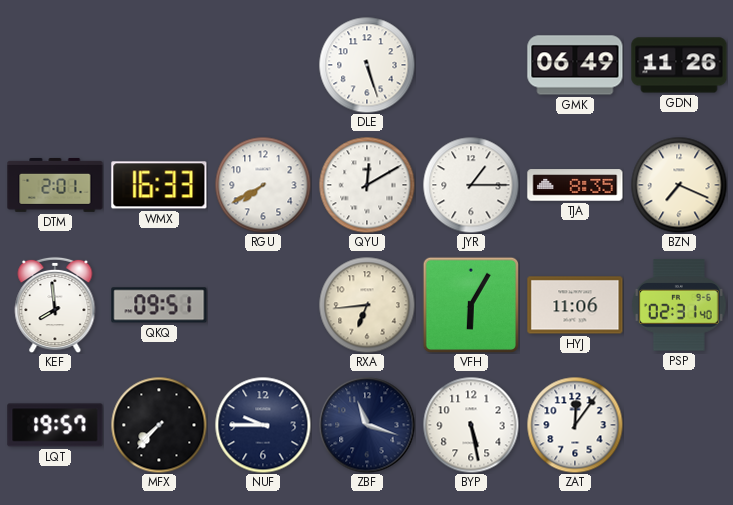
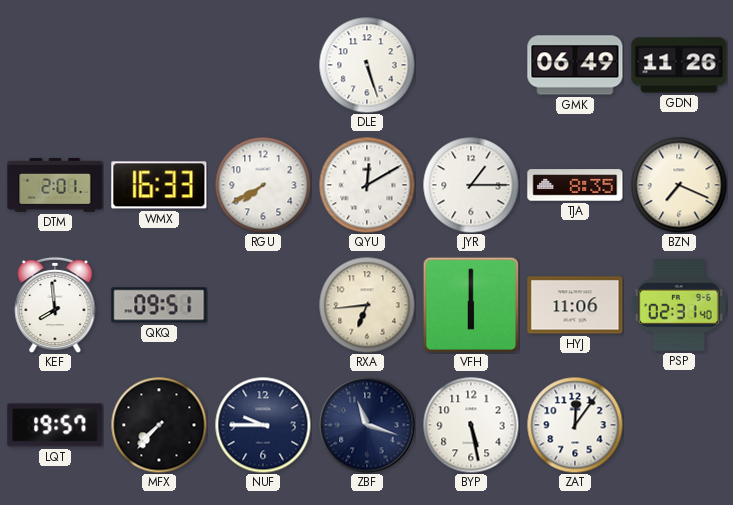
VFH: 6:05 -> 6:00 (470, 304)
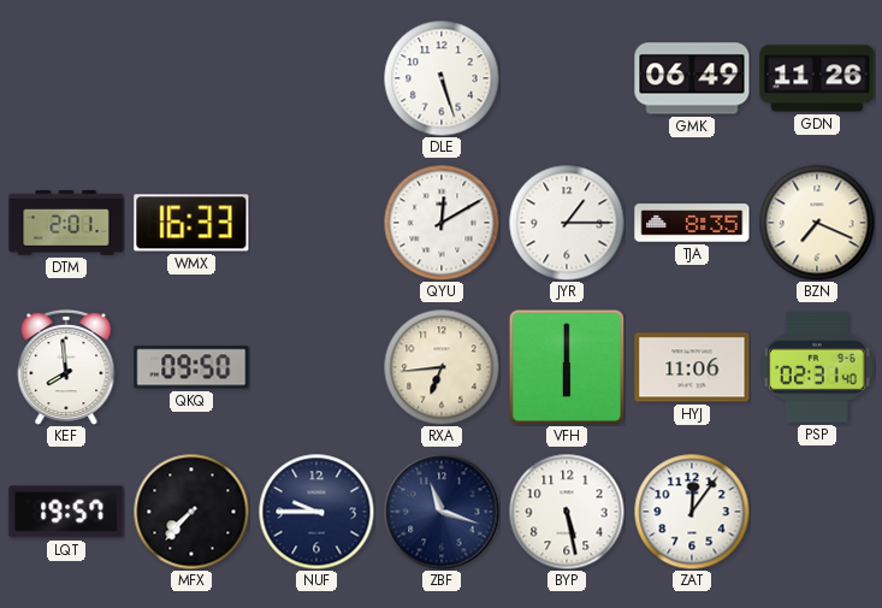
RGU: 7:40 -> none (263, 185)
QKQ: 09:51 -> 09:50 (191, 367)
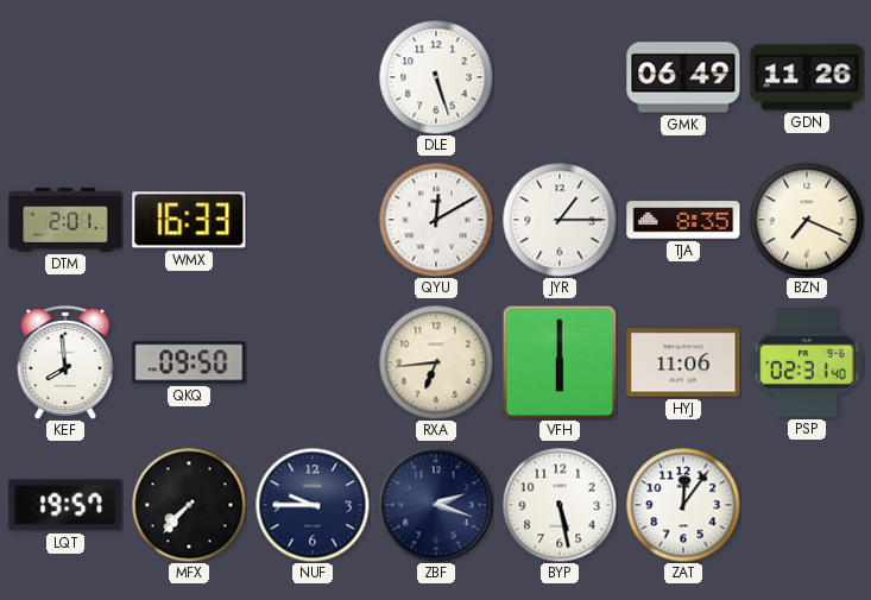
ZBF: 11:18 -> 2:18 (436, 505)
